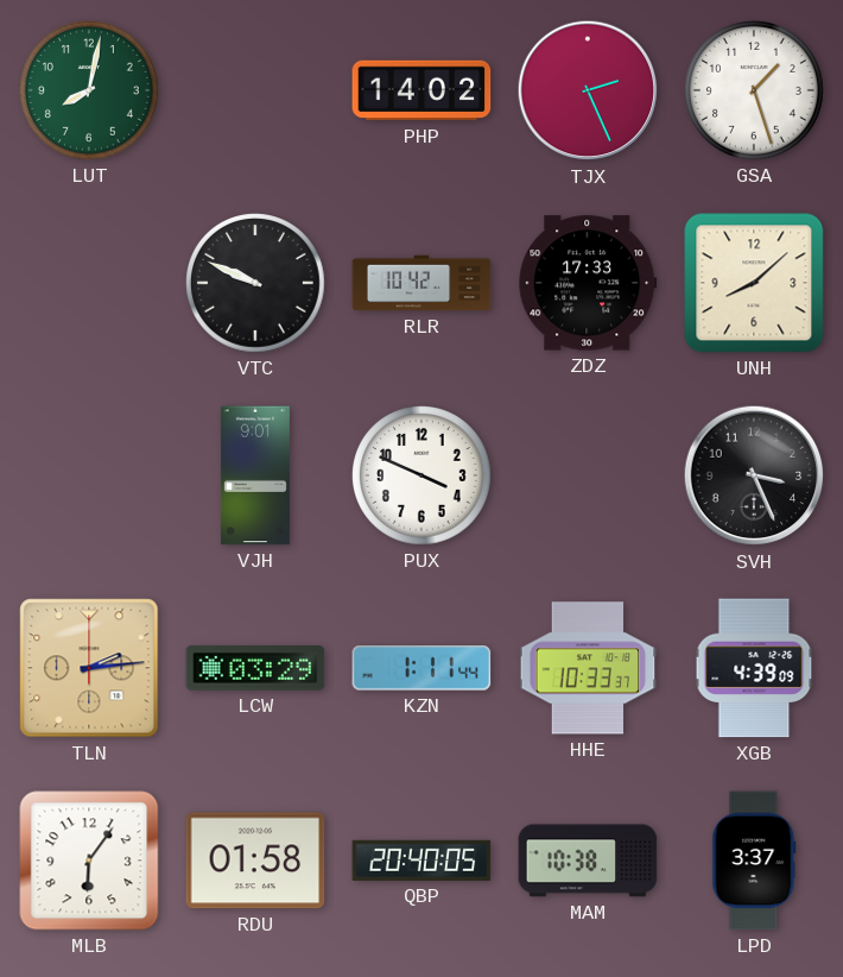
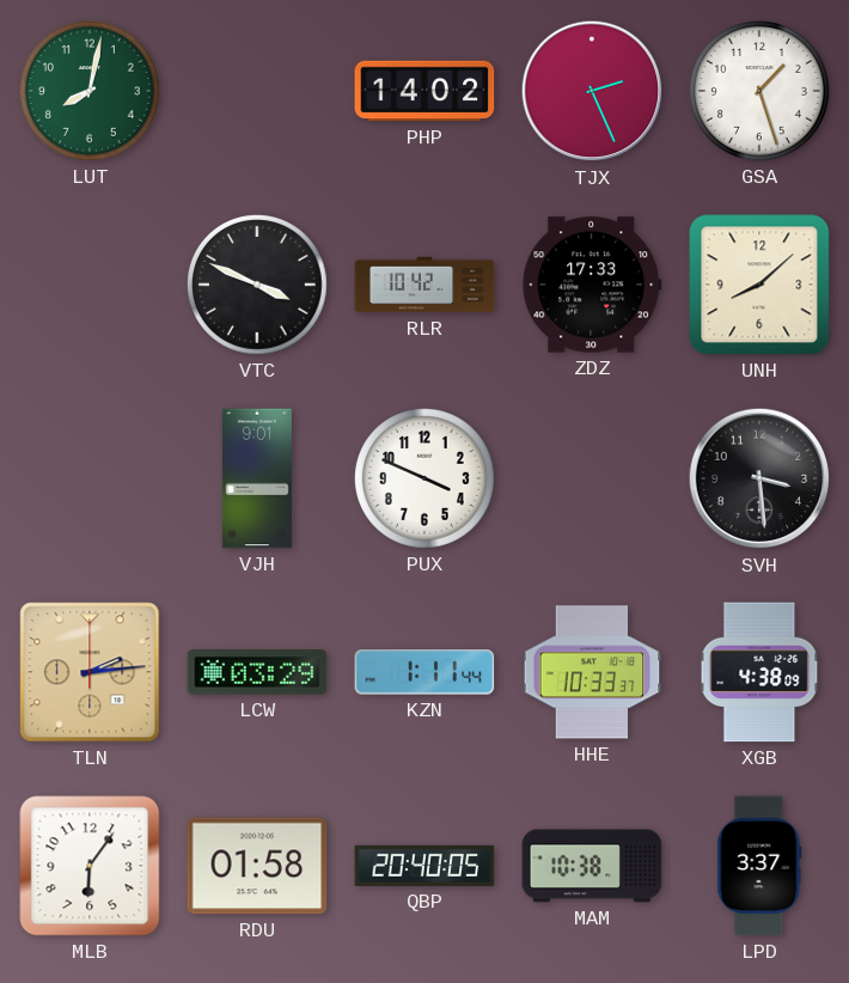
VTC: 9:49 -> 3:49 (258, 286)
SVH: 3:26 -> 3:29 (759, 478)
XGB: 4:39 -> 4:38 (759, 672)
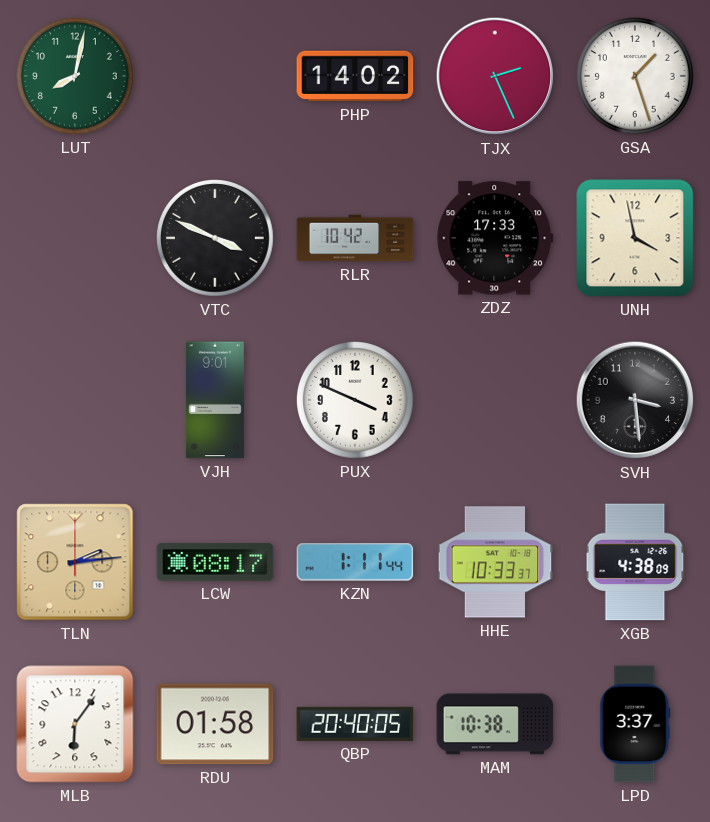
UNH: 8:08 -> 3:58 (635, 238)
LCW: 03:29 -> 08:17 (215, 562)
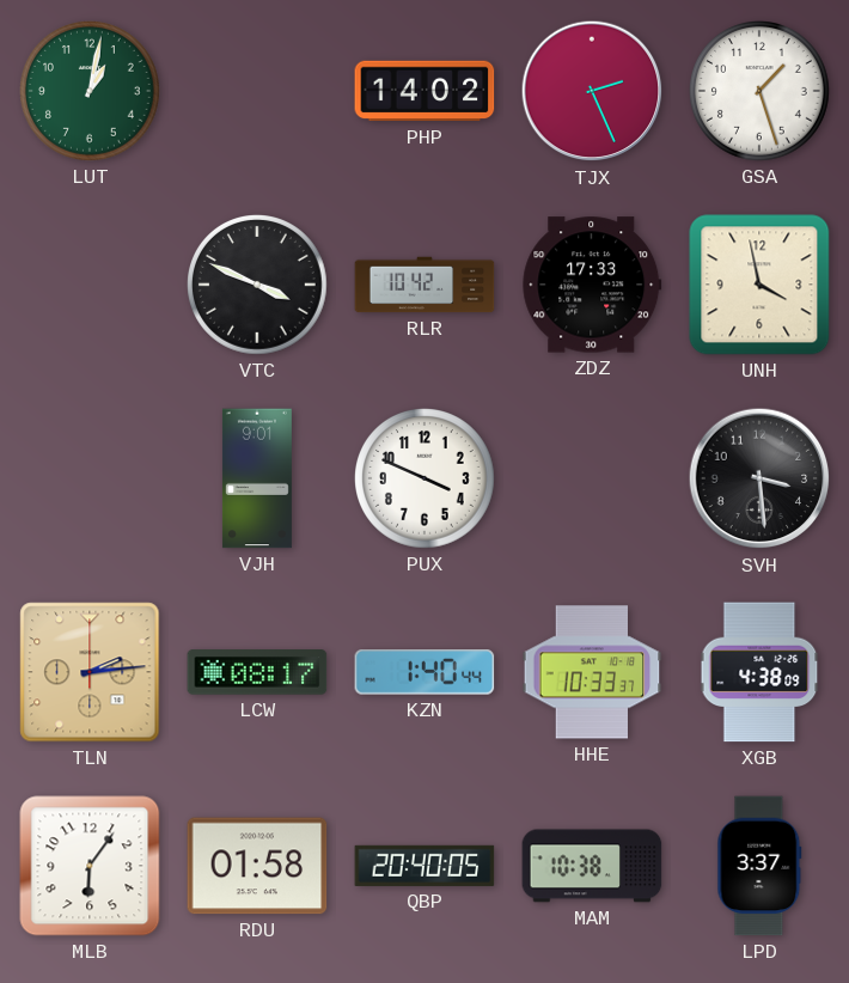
LUT: 8:02 -> 1:02 (91, 92)
KZN: 1:11 -> 1:40 (424, 672)
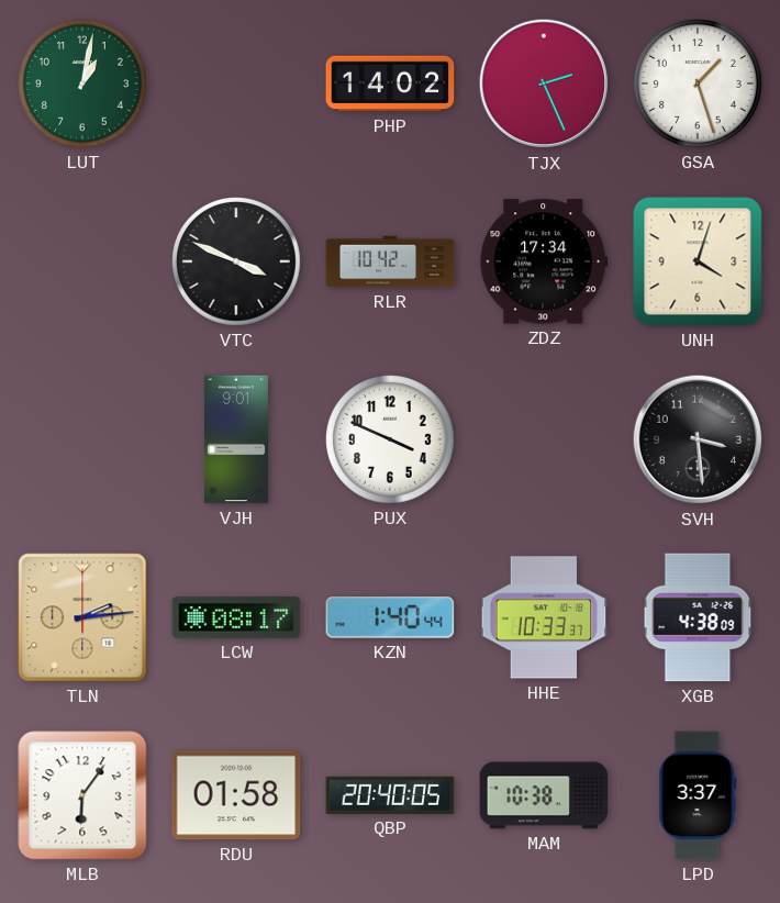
ZDZ: 17:33 -> 17:34 (544, 261)
UNH: 3:58 -> 4:03 (698, 261)
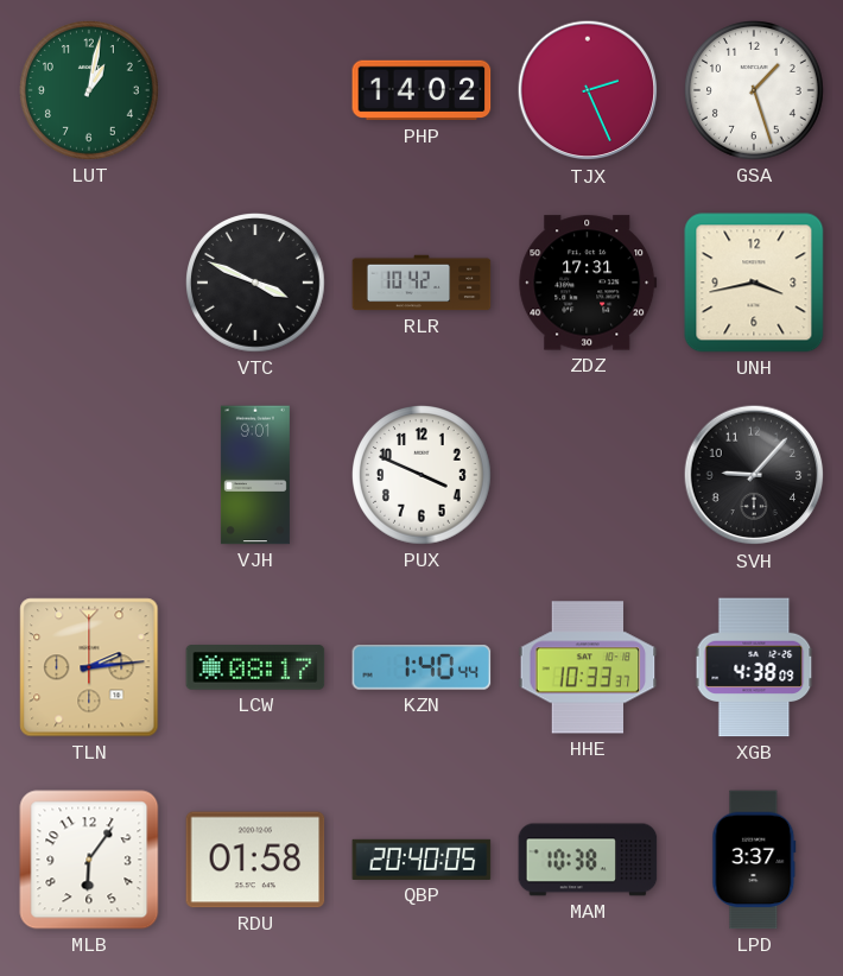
ZDZ: 17:34 -> 17:31 (588, 283)
UNH: 4:03 -> 3:43 (754, 283)
SVH: 3:29 -> 9:07 (754, 475)
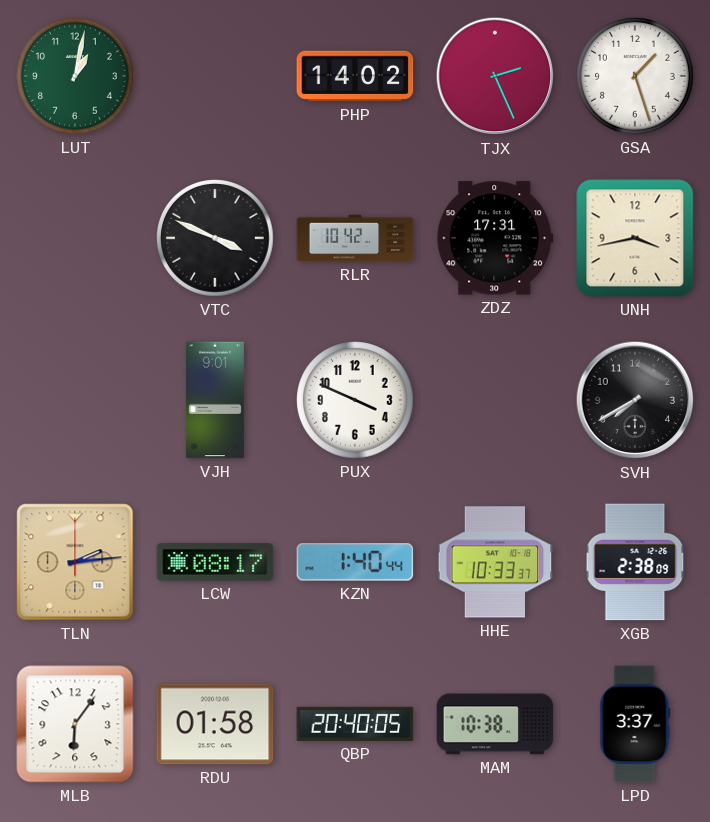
SVH: 9:07 -> 7:40 (635, 400)
XGB: 4:38 -> 2:38 (635, 562)
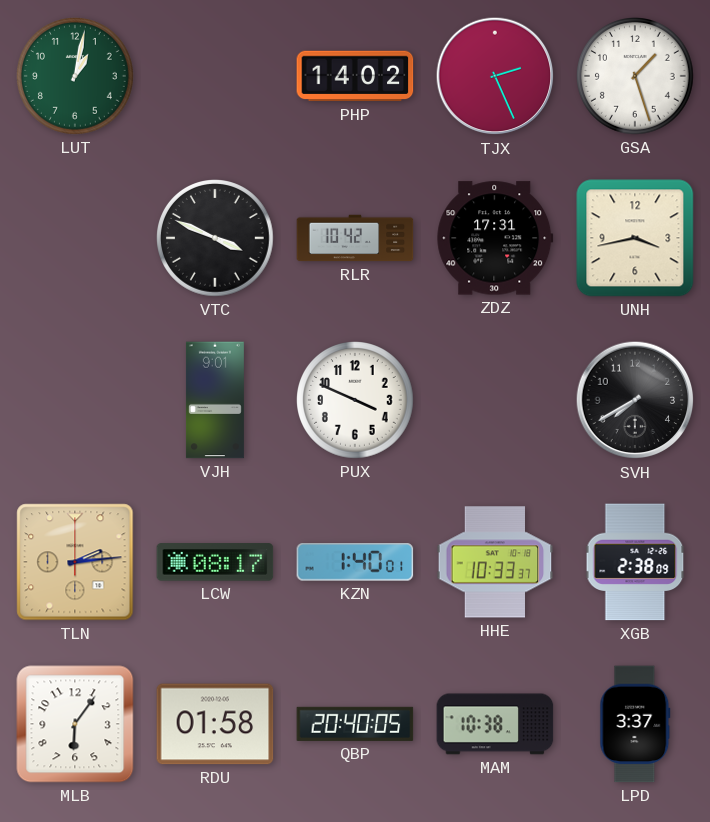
KZN: 1:40:44 -> 1:40:01 (355, 562)
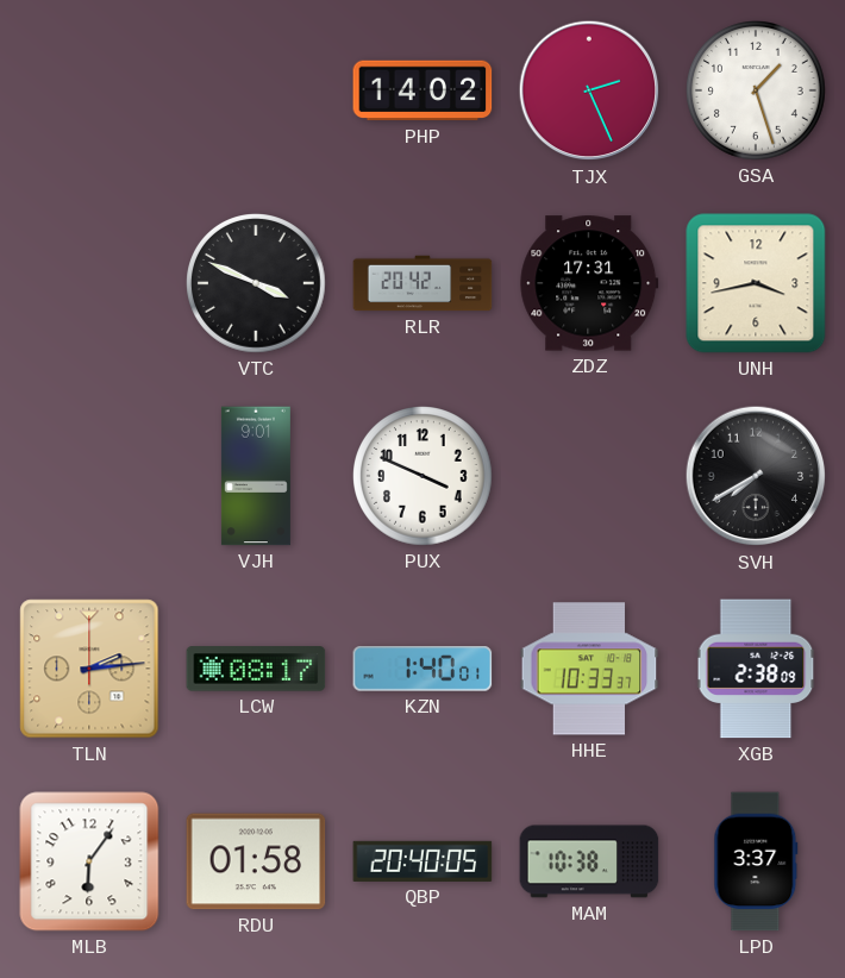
LUT: 1:02 -> none (76, 77)
RLR: 10:42 -> 20:42 (422, 283)
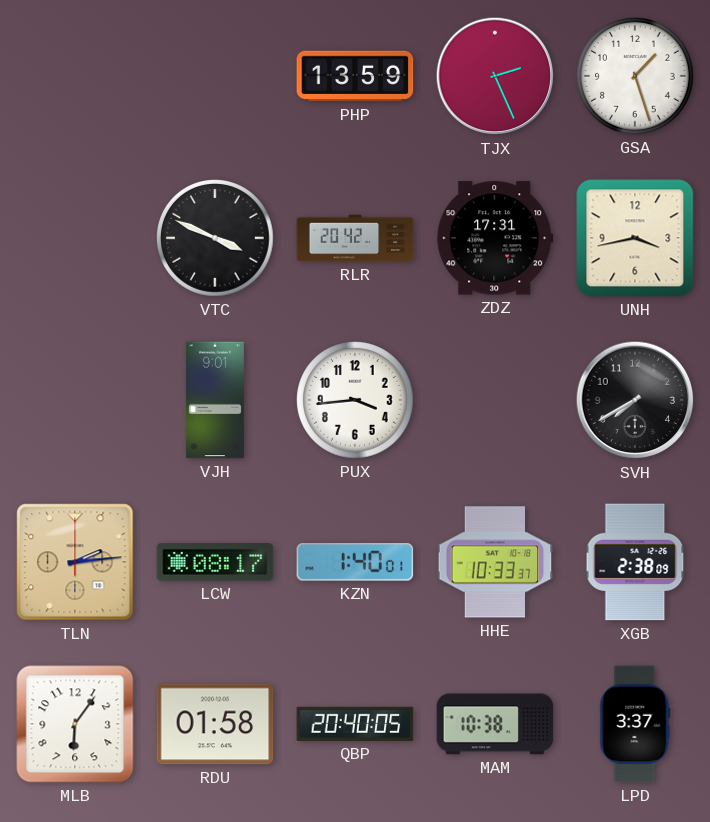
PHP: 14:02 -> 13:59 (355, 76)
PUX: 3:49 -> 3:44 (356, 401)
